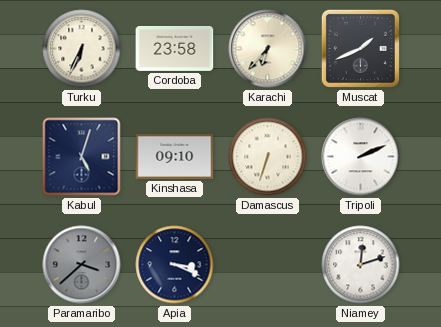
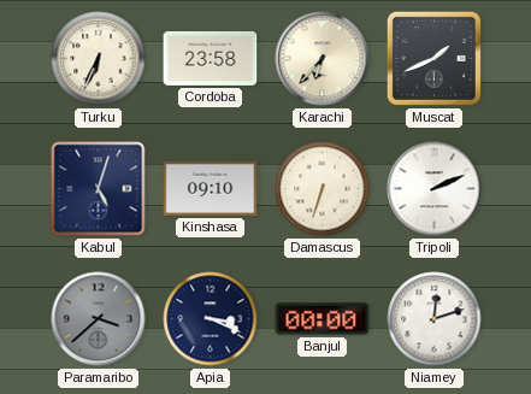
Banjul: none -> 00:00 (323, 319)
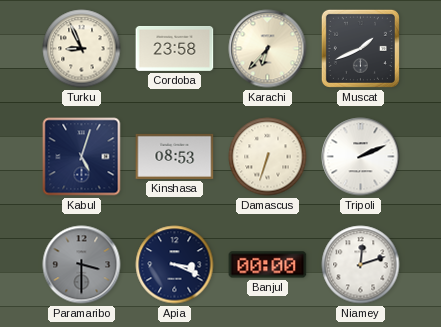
Turku: 6:34 -> 8:56 (82, 49)
Kinshasa: 09:10 -> 08:53 (175, 156)
Paramaribo: 3:38 -> 3:30 (82, 265)
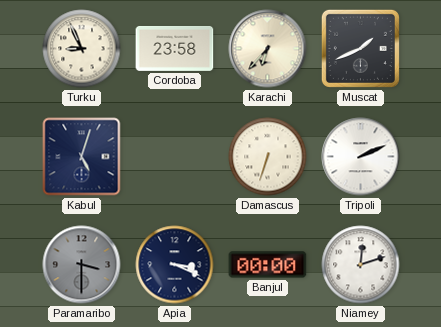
Kinshasa: 08:53 -> none (175, 156)
